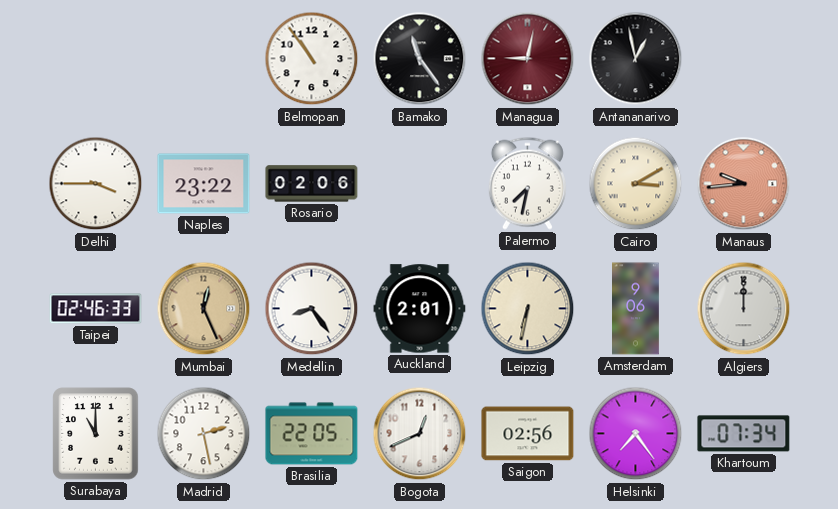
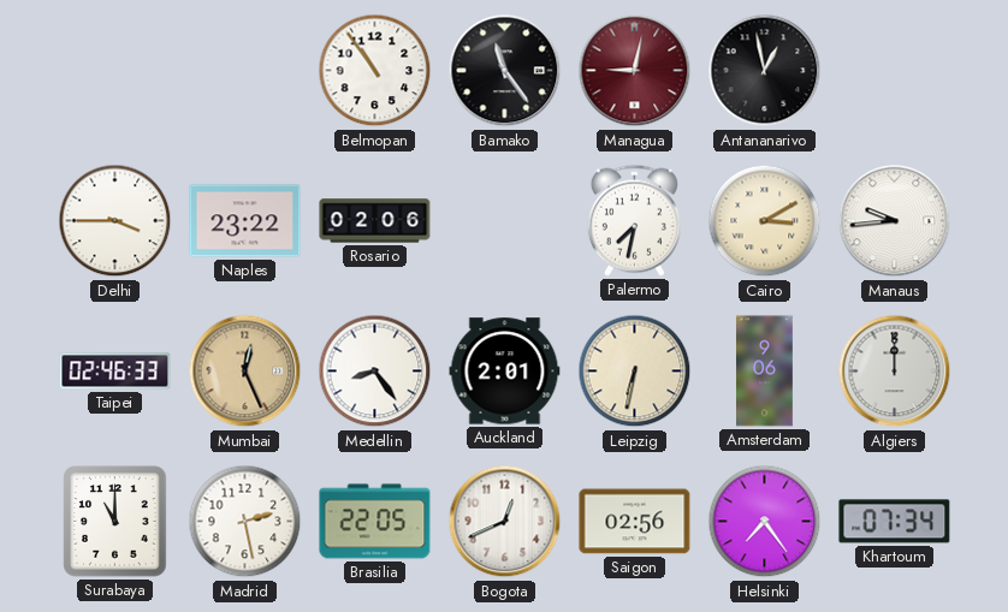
Manaus dial: salmon -> white (895, 221)
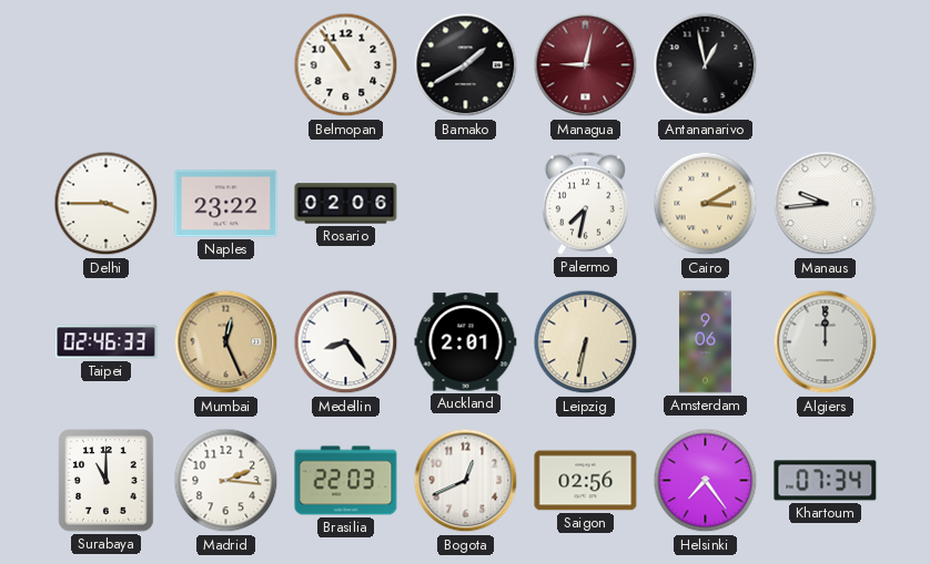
Bamako: 11:24 -> 1:40 (466, 65)
Madrid: 2:28 -> 2:16 (226, 481)
Brasilia: 22:05 -> 22:03 (346, 481)
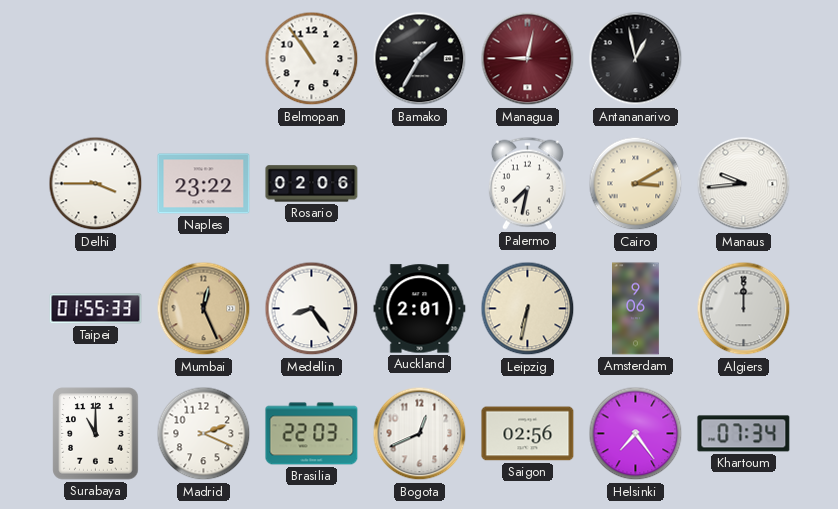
Bamako: 1:40 -> 1:35 (420, 59)
Taipei: 02:46 -> 01:55 (96, 309)
Madrid: 2:16 -> 2:19 (204, 434)
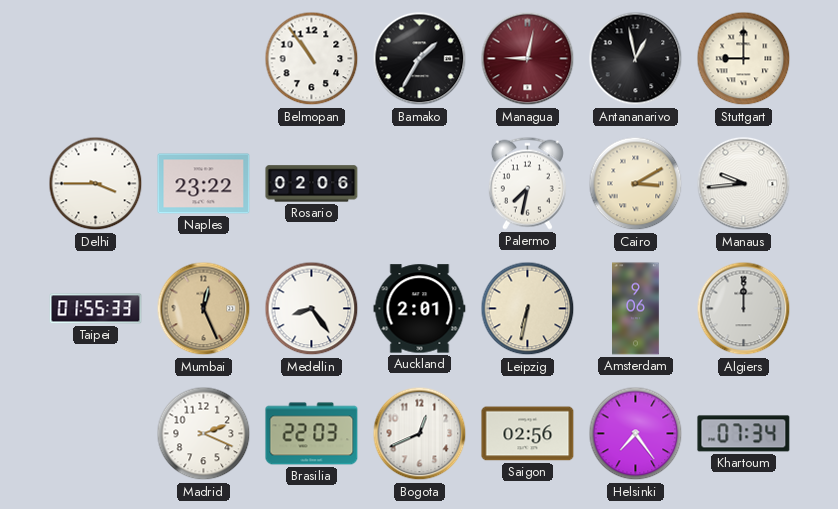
Stuttgart: none -> 9:00 (744, 59)
Surabaya: 11:00 -> none (96, 434)
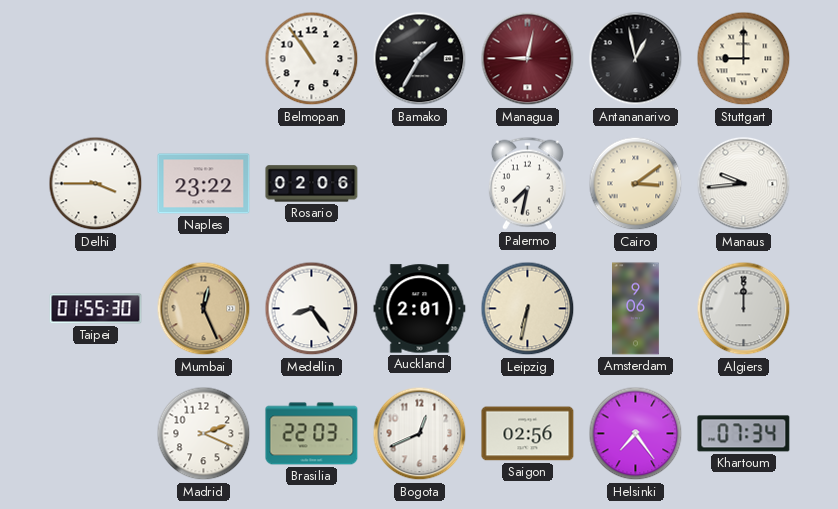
Cairo: 3:10 -> 3:09 (636, 184)
Taipei: 01:55:33 -> 01:55:30 (96, 309)
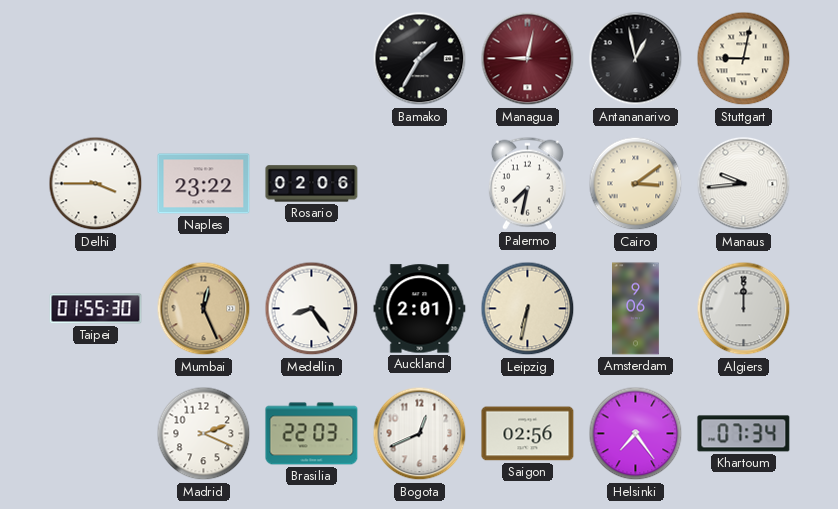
Belmopan: 10:54 -> none (312, 59)
Stuttgart: 9:00 -> 9:02 (744, 59)
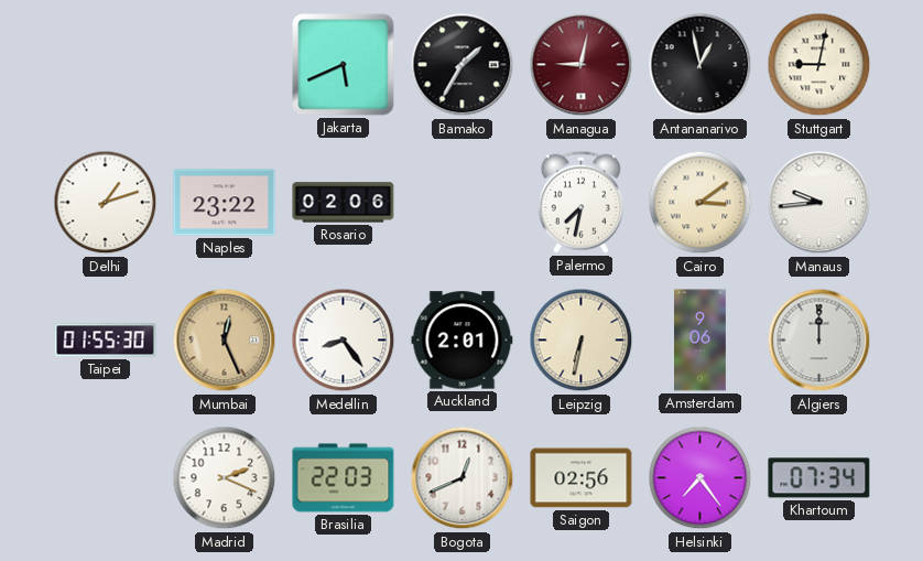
Jakarta: none -> 5:41 (344, 65)
Delhi: 3:45 -> 1:12 (106, 203)
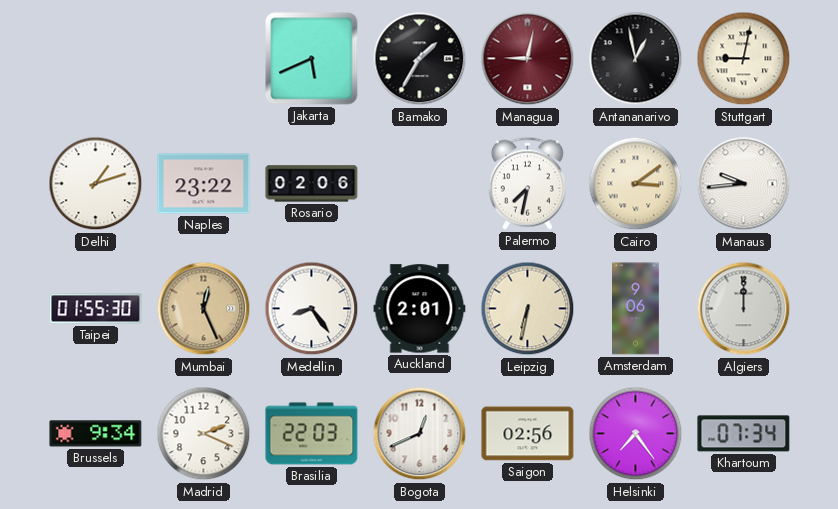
Brussels: none -> 9:34 (96, 434)
